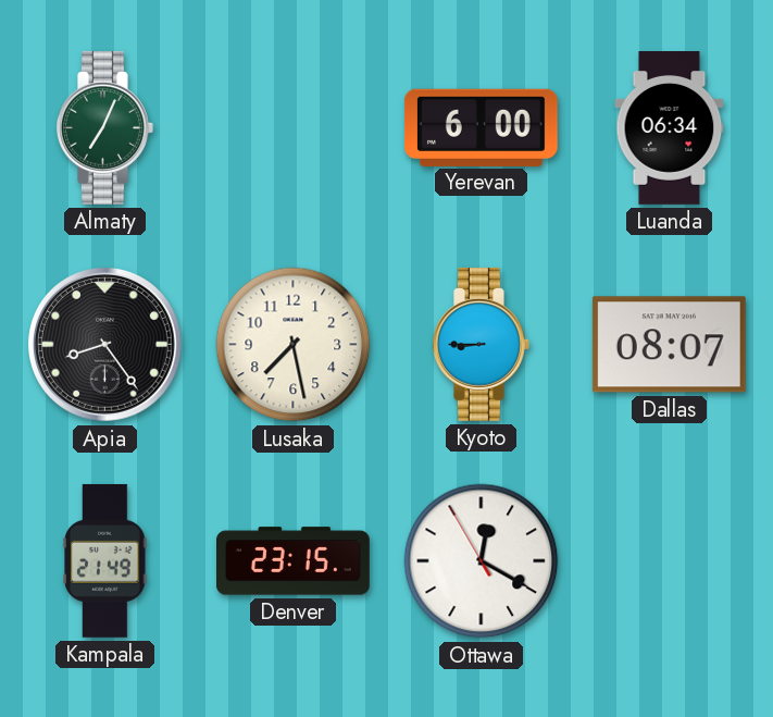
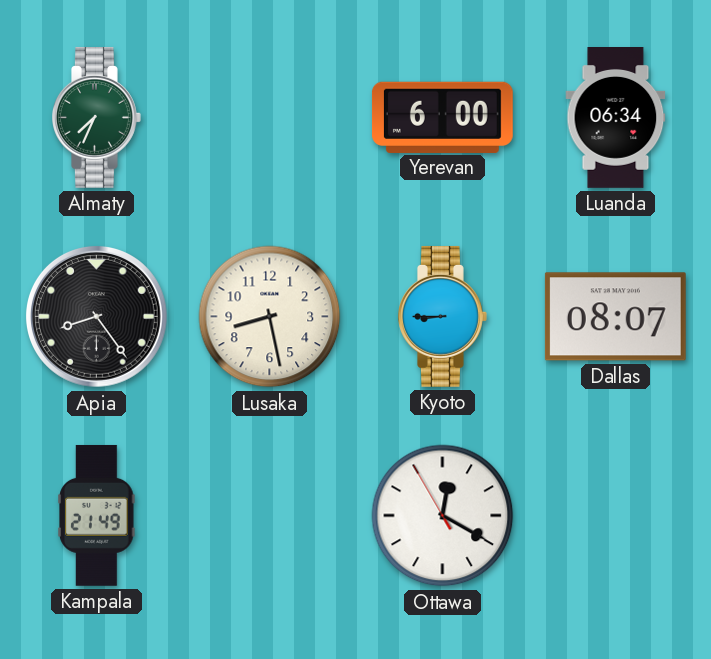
Almaty: 7:04 -> 7:34 (97, 117)
Lusaka: 7:28 -> 8:28 (270, 317)
Denver: 23:15 -> none (294, 561)
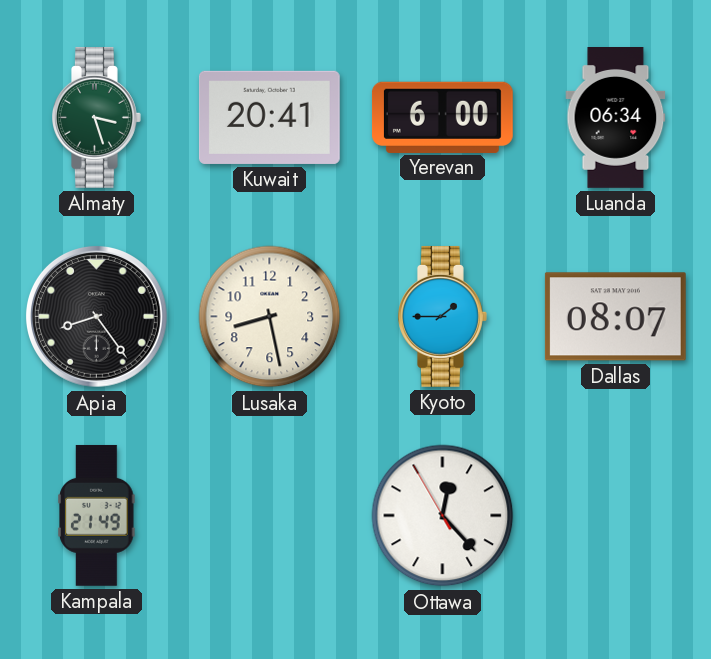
Almaty: 7:34 -> 3:27 (97, 117)
Kuwait: none -> 20:41 (269, 117)
Kyoto: 8:45 -> 1:45 (443, 316)
Ottawa: 12:19 -> 12:22 (443, 516)
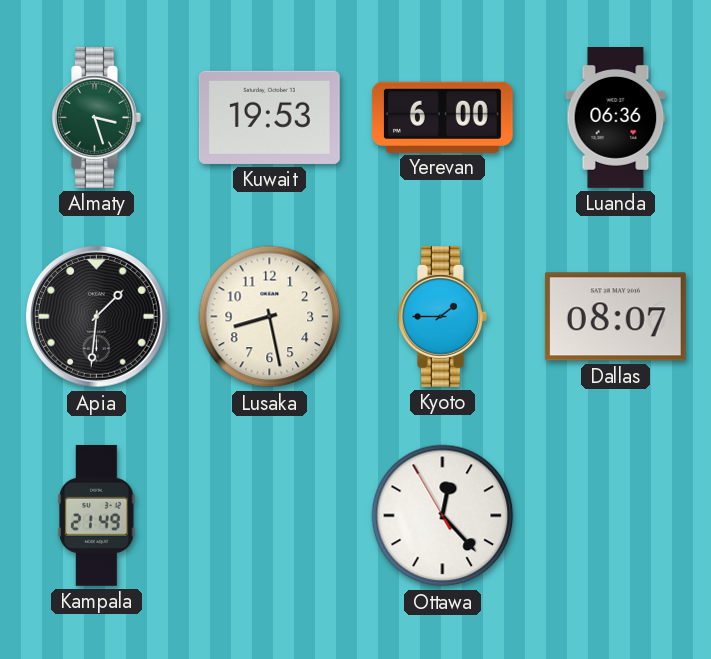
Kuwait: 20:41 -> 19:53 (269, 117)
Luanda: 06:34 -> 06:36 (616, 118)
Apia: 8:24 -> 1:31 (96, 316)
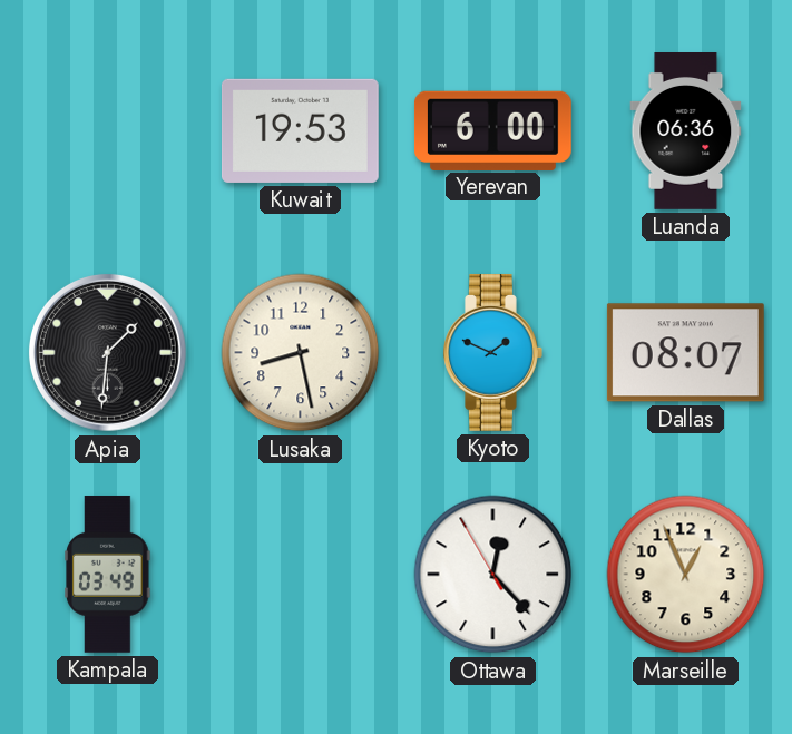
Almaty: 3:27 -> none (97, 117)
Kyoto: 1:45 -> 1:49 (493, 352)
Kampala: 21:49 -> 03:49 (108, 574)
Marseille: none -> 12:56 (686, 575)
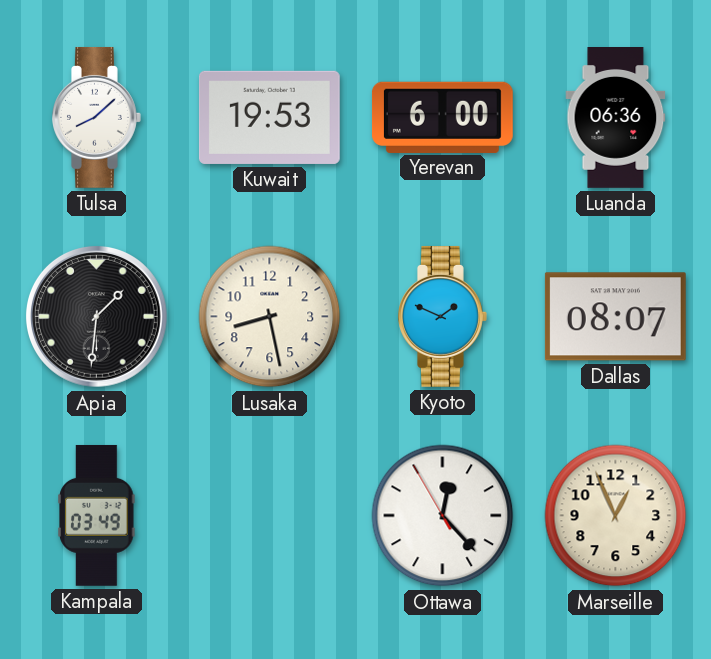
Tulsa: none -> 8:08 (97, 117)
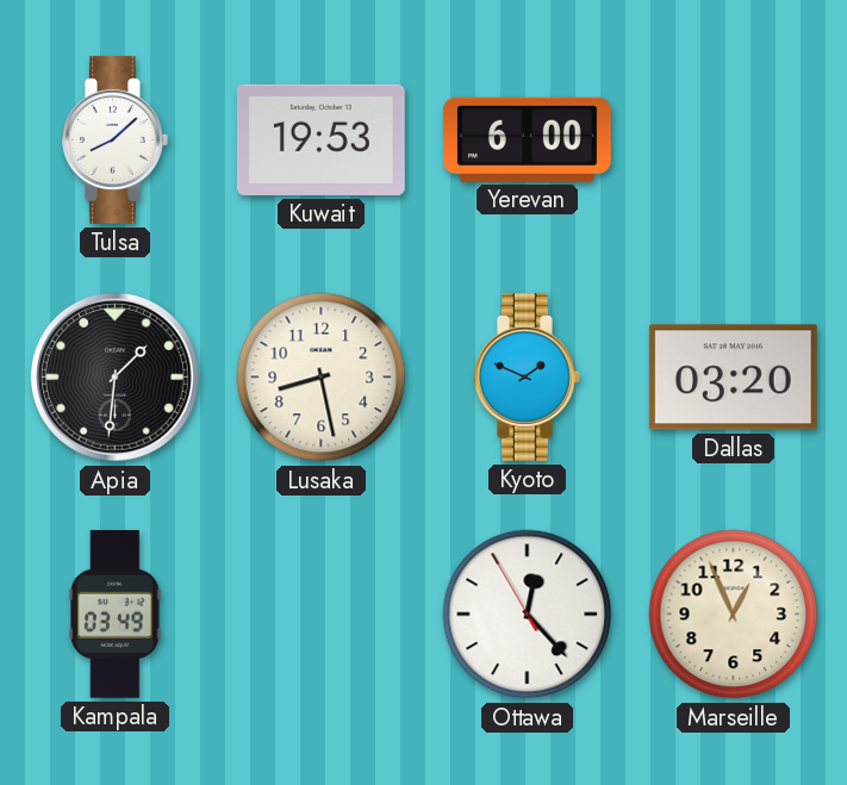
Luanda: 06:36 -> none (616, 118)
Dallas: 08:07 -> 03:20 (733, 378)
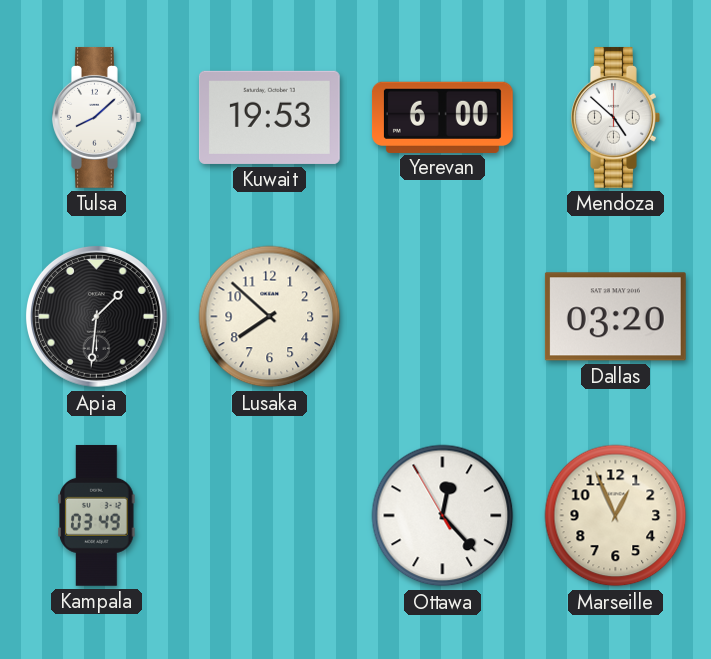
Mendoza: none -> 4:52 (616, 117)
Lusaka: 8:28 -> 7:52 (270, 317)
Kyoto: 1:49 -> none (528, 376)
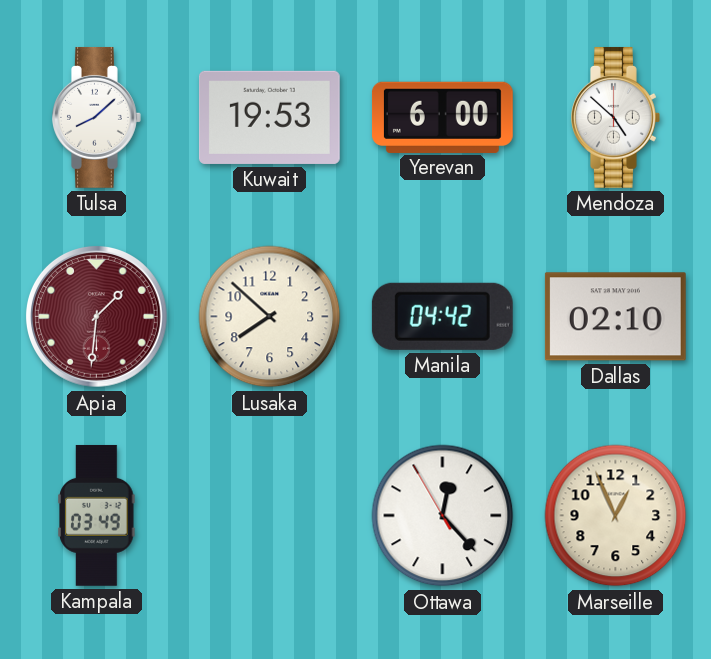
Apia dial: black -> burgundy (96, 316)
Manila: none -> 04:42 (442, 316)
Dallas: 03:20 -> 02:10 (615, 317)
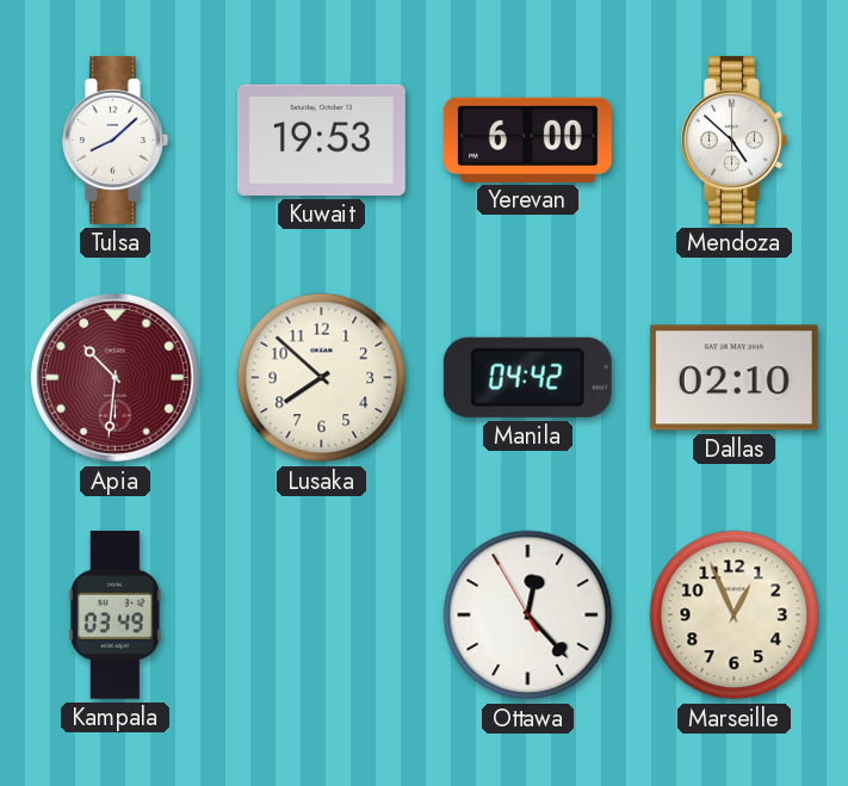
Apia: 1:31 -> 10:31 (114, 377)
